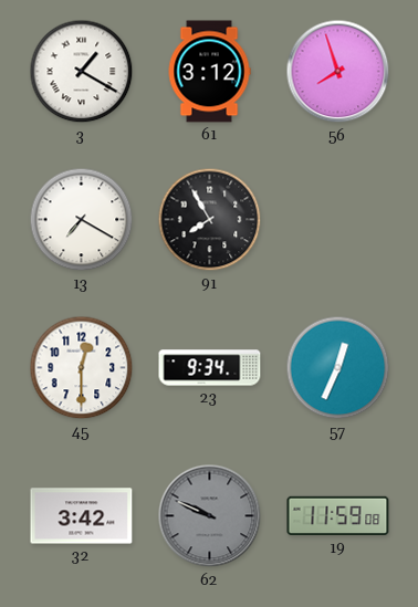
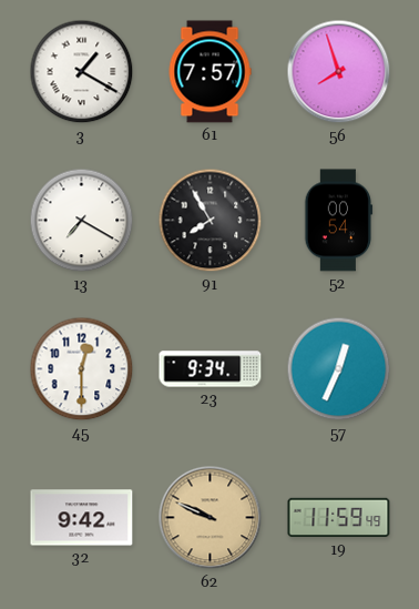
61: 3:12 -> 7:57 (209, 72)
52: none -> 00:54 (339, 221)
32: 3:42 -> 9:42 (82, 518)
62 dial: grey -> champagne (211, 518)
19: 11:59:08 -> 11:59:49 (339, 518)
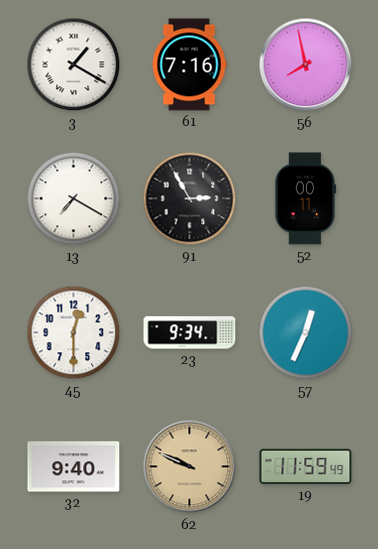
61: 7:57 -> 7:16 (189, 65)
56: 7:57 -> 7:58 (306, 65)
91: 7:55 -> 2:55 (190, 199)
52: 00:54 -> 00:11 (306, 199)
32: 9:42 -> 9:40 (74, 467)
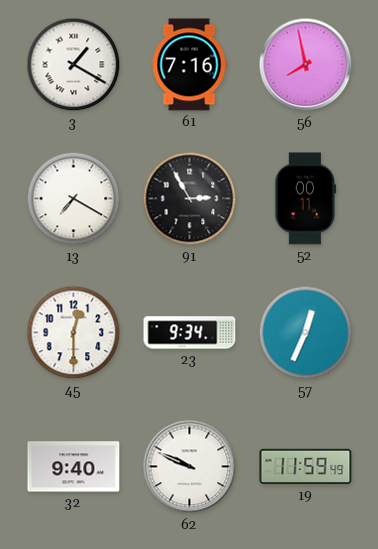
62 dial: champagne -> white (190, 467)
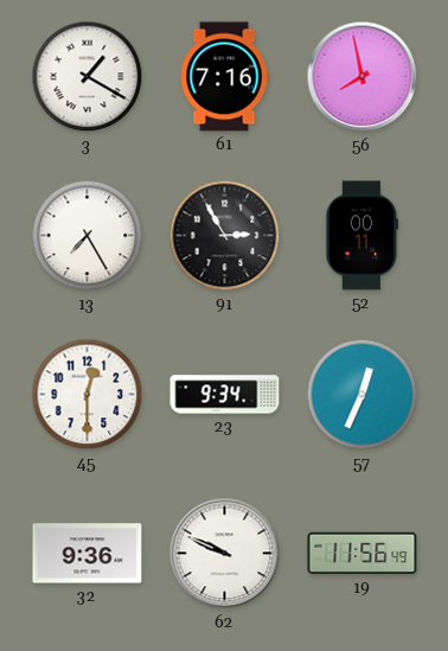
13: 7:20 -> 7:25 (88, 236)
32: 9:40 -> 9:36 (88, 554)
19: 11:59 -> 11:56 (363, 554)
